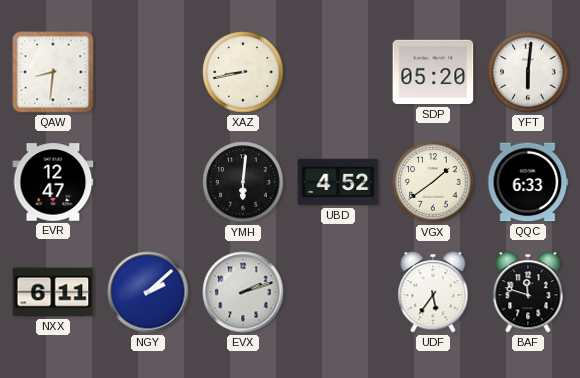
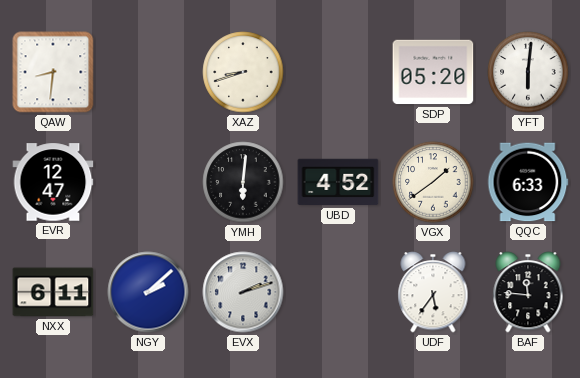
XAZ: 8:43 -> 8:42 (243, 72)
BAF: 11:48 -> 11:46 (528, 292)
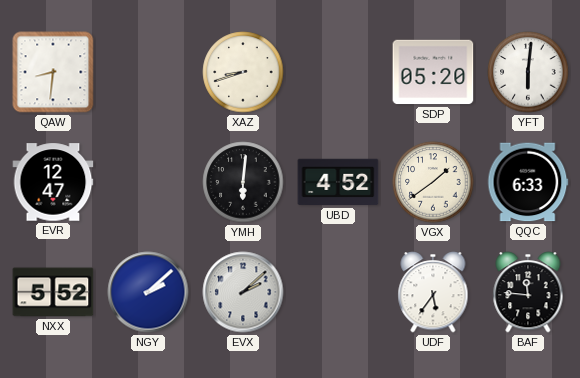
NXX: 6:11 -> 5:52 (53, 292)
EVX: 2:12 -> 2:08 (243, 292)
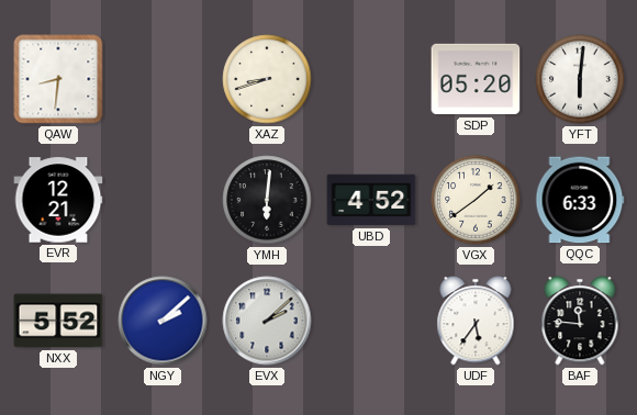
EVR: 12:47 -> 12:21 (58, 200)
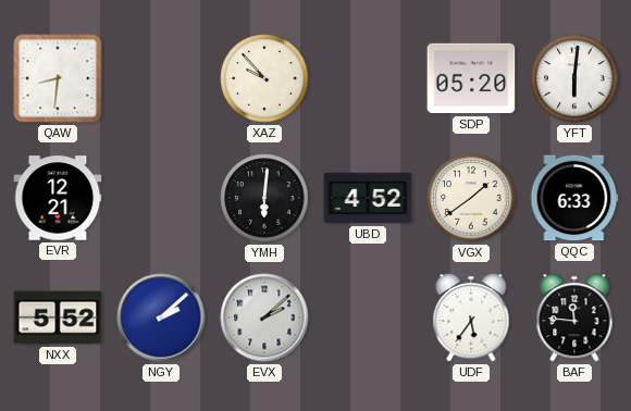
XAZ: 8:42 -> 9:53 (264, 78)
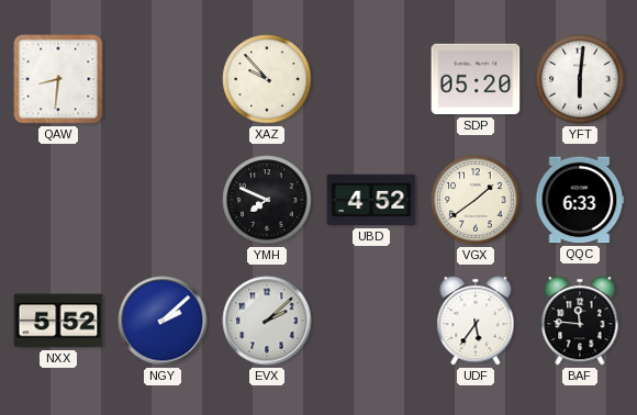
EVR: 12:21 -> none (58, 198)
YMH: 6:01 -> 7:49 (267, 200)
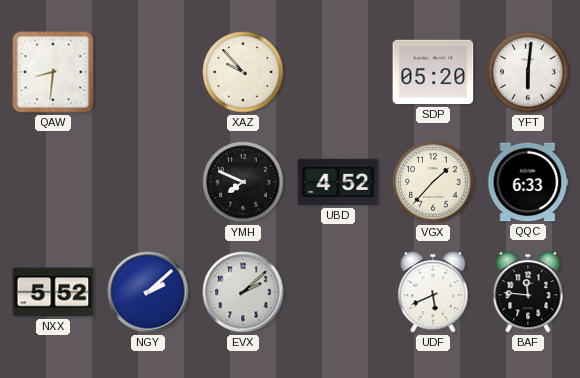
VGX: 1:39 -> 1:37 (433, 182)
UDF: 5:36 -> 5:41 (433, 292)
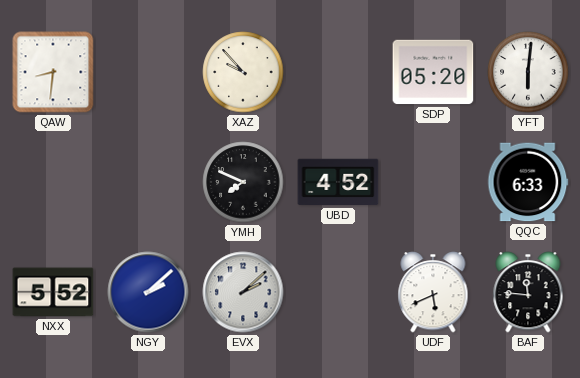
VGX: 1:37 -> none (433, 182)
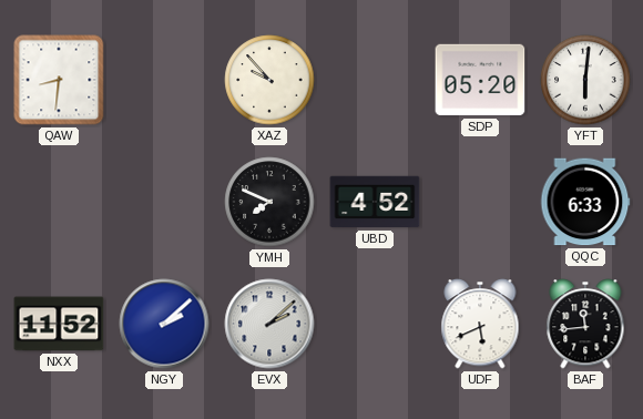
NXX: 5:52 -> 11:52 (59, 324)
BAF: 11:46 -> 11:44 (585, 324)
